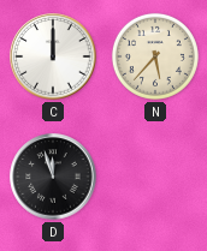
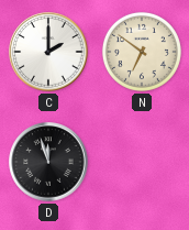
C: 12:00 -> 2:00 (48, 52)
N: 5:37 -> 6:51 (142, 52)
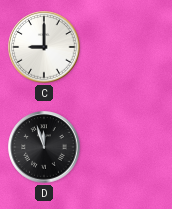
C: 2:00 -> 9:00 (44, 47)
N: 6:51 -> none (142, 52)
